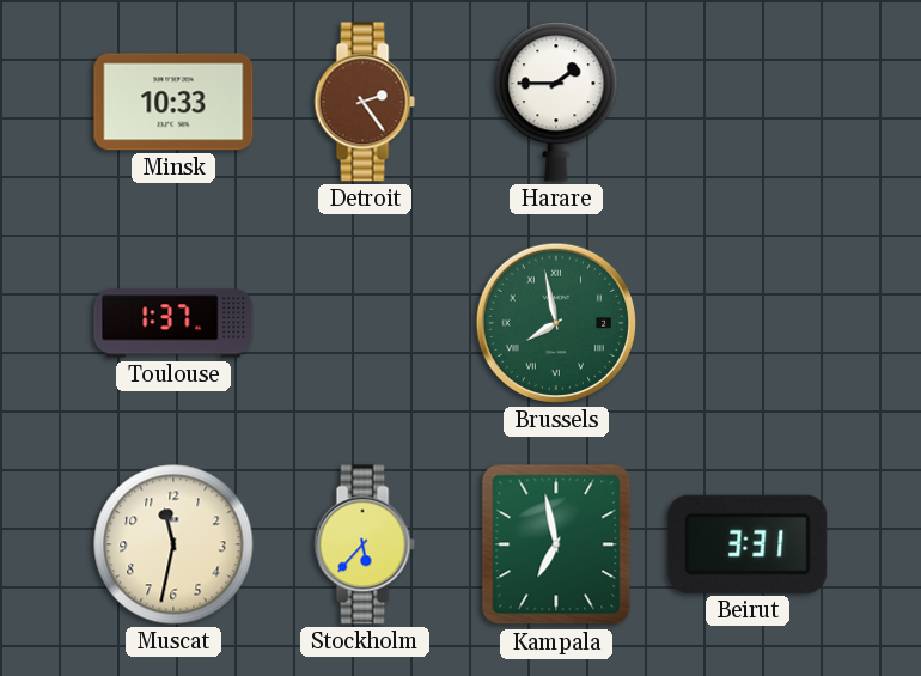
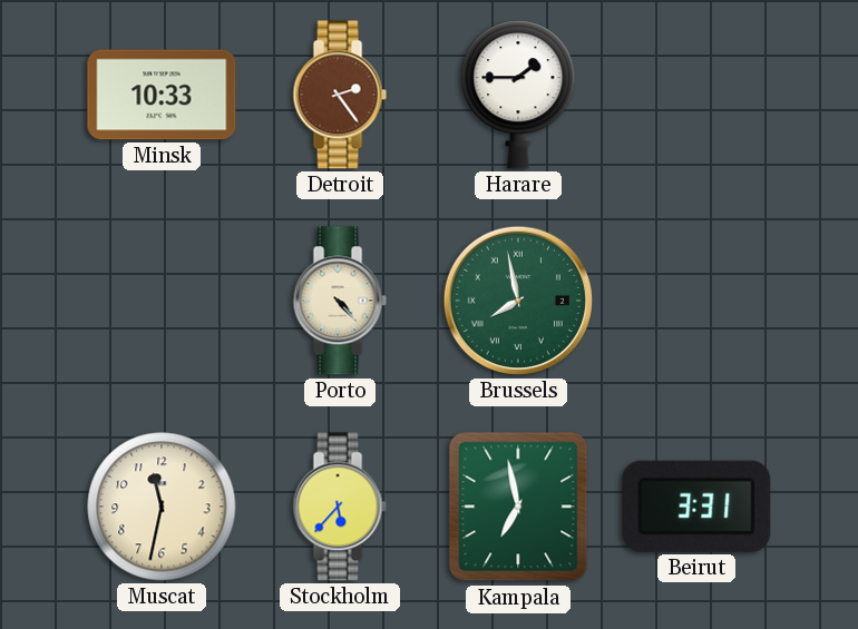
Toulouse: 1:37 -> none (173, 323)
Porto: none -> 4:23 (340, 301)
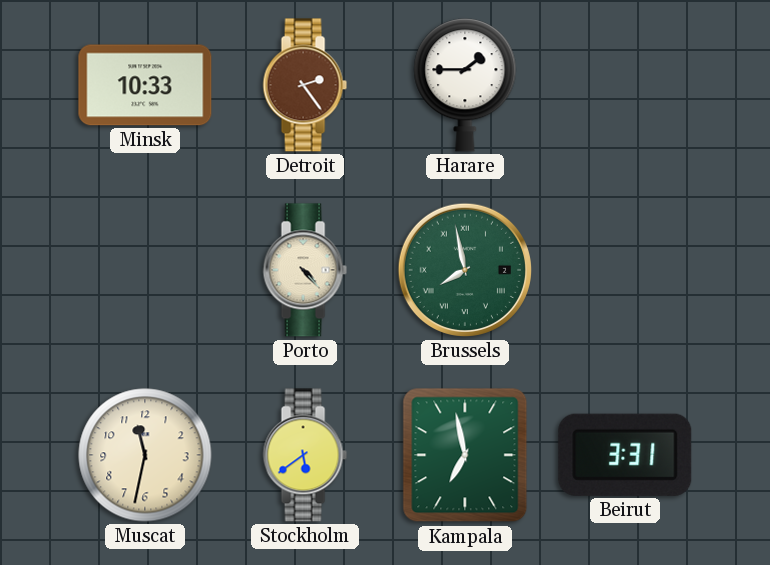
Stockholm: 5:37 -> 5:39 (305, 455)
